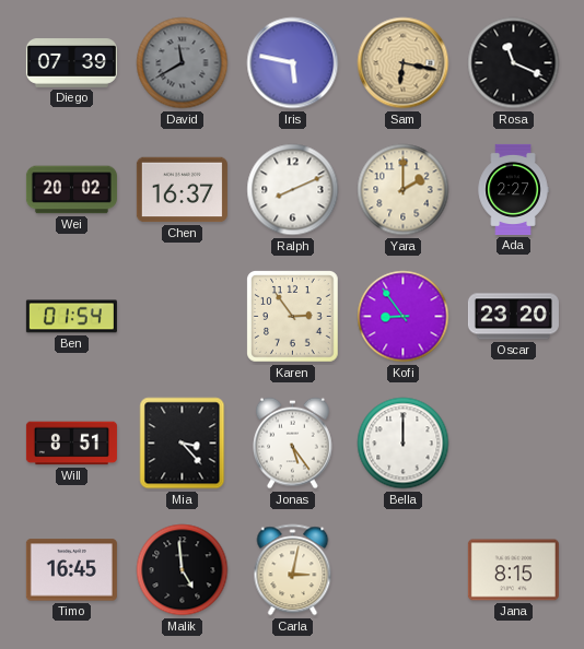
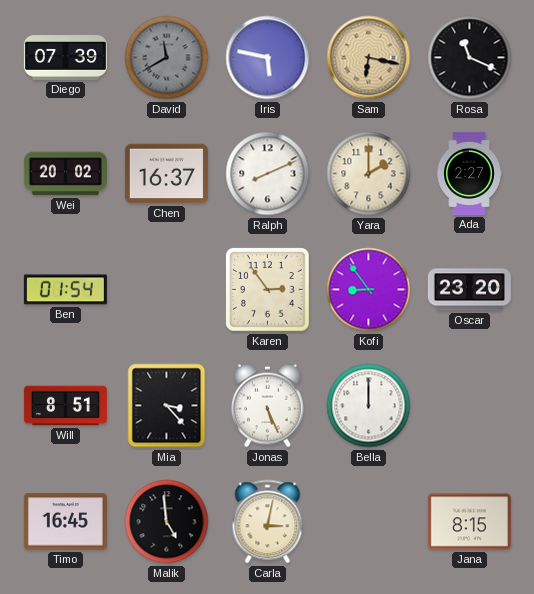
Jonas: 5:24 -> 5:26 (268, 406)
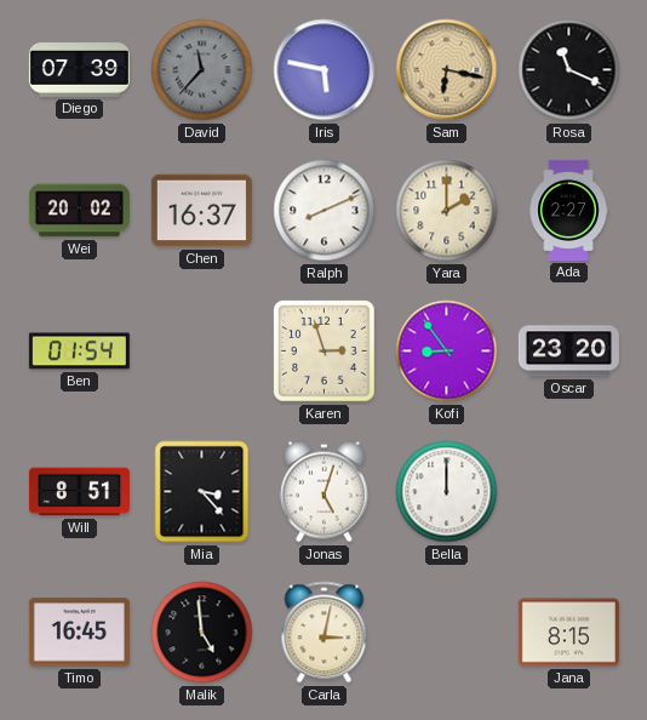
David: 11:40 -> 11:37 (202, 70)
Karen: 2:54 -> 2:57 (325, 352)
Jonas: 5:26 -> 5:03 (325, 492)
